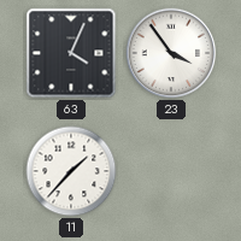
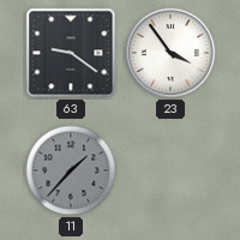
63: 4:04 -> 9:21 (71, 53)
11 dial: white -> grey (71, 170)
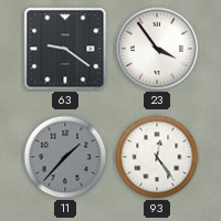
93: none -> 12:24 (157, 157)
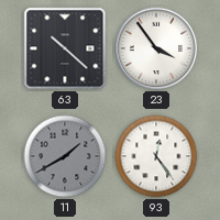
63: 9:21 -> 10:22 (65, 48)
11: 1:37 -> 1:40 (65, 156)
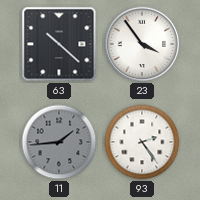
11: 1:40 -> 1:44 (59, 142)
93: 12:24 -> 2:24 (142, 142)
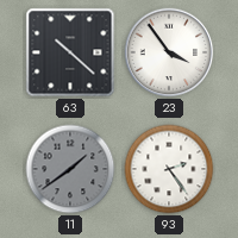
11: 1:44 -> 1:39 (70, 169)
